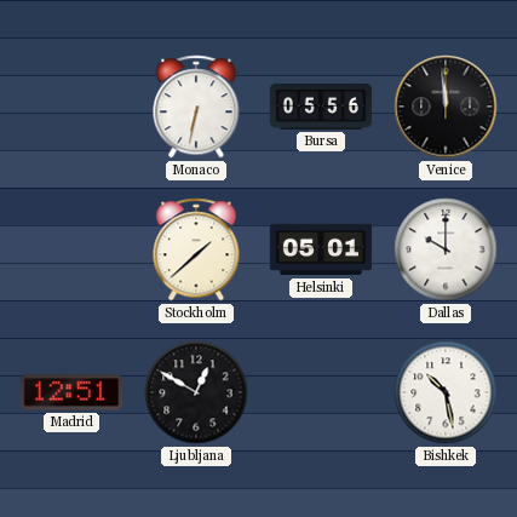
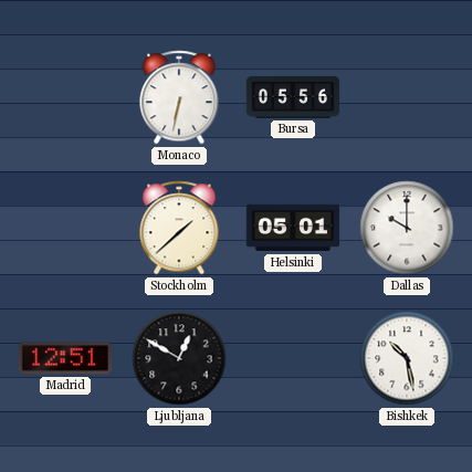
Venice: 11:59 -> none (446, 107)
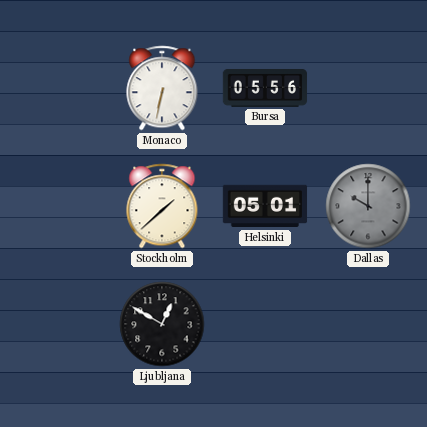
Dallas dial: white -> grey (368, 206)
Madrid: 12:51 -> none (65, 358)
Bishkek: 10:28 -> none (407, 358)
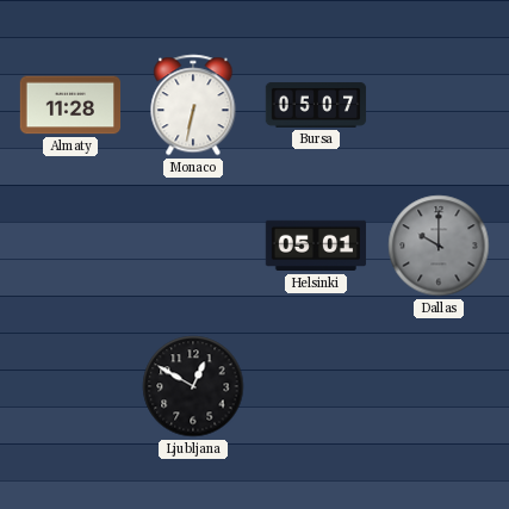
Almaty: none -> 11:28 (70, 105)
Bursa: 05:56 -> 05:07 (316, 105)
Stockholm: 1:38 -> none (162, 206)
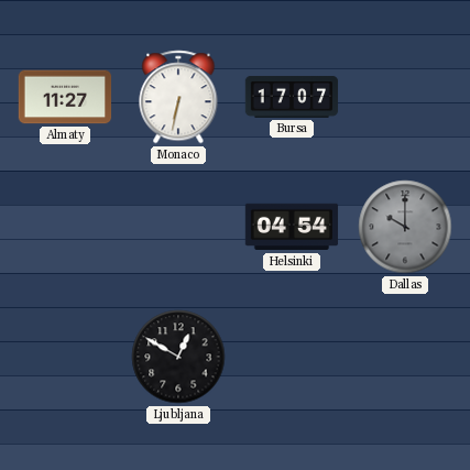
Almaty: 11:28 -> 11:27 (65, 97)
Bursa: 05:07 -> 17:07 (292, 97)
Helsinki: 05:01 -> 04:54 (292, 227)
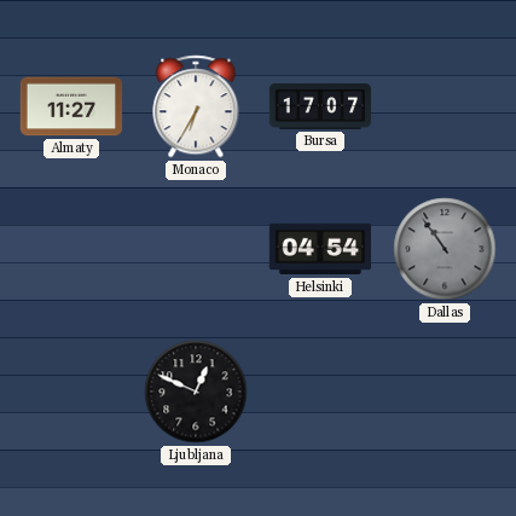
Monaco: 6:32 -> 6:35 (196, 106)
Dallas: 10:00 -> 10:54 (445, 249)
Ljubljana: 12:50 -> 12:49 (196, 392)
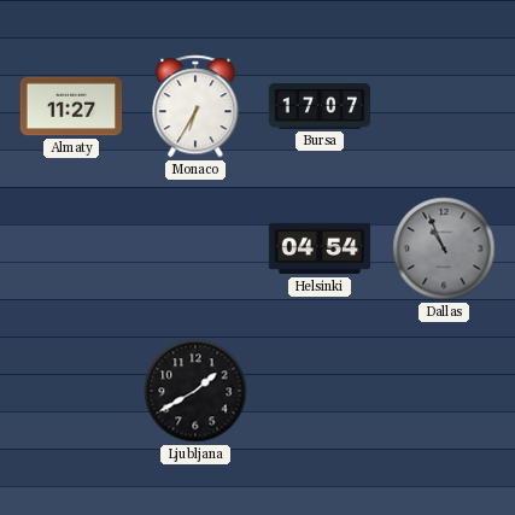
Dallas: 10:54 -> 10:56 (444, 248)
Ljubljana: 12:49 -> 1:40 (195, 391)
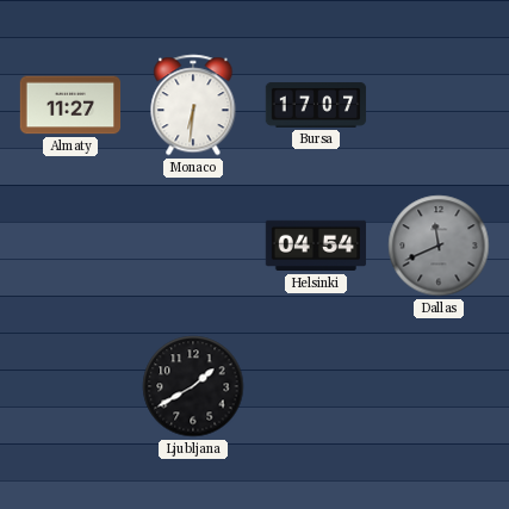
Monaco: 6:35 -> 6:31 (193, 105)
Dallas: 10:56 -> 11:41 (439, 246)
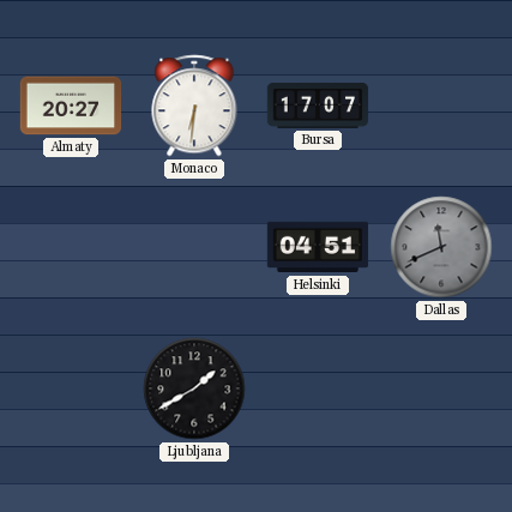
Almaty: 11:27 -> 20:27 (71, 106)
Helsinki: 04:54 -> 04:51 (318, 247)
